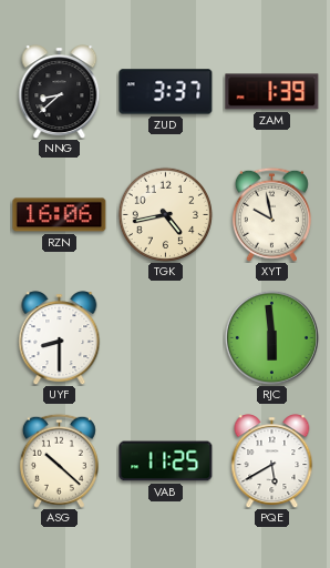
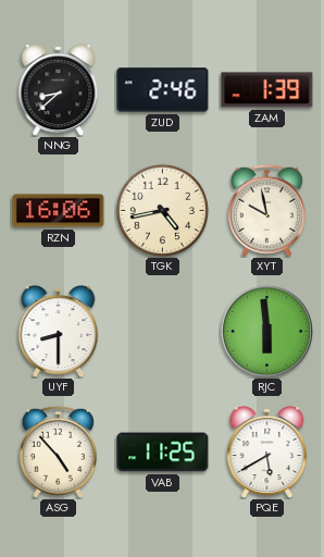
ZUD: 3:37 -> 2:46 (163, 90)
ASG: 10:22 -> 4:53 (58, 451)
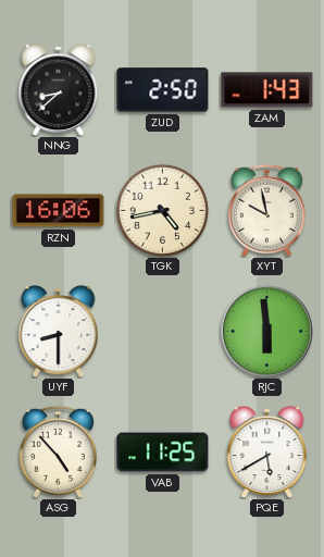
ZUD: 2:46 -> 2:50 (163, 90)
ZAM: 1:39 -> 1:43 (267, 90)
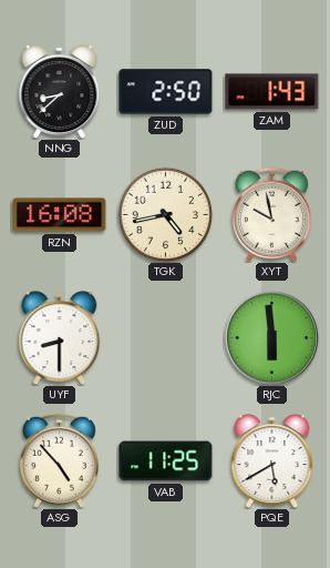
RZN: 16:06 -> 16:08 (60, 215)
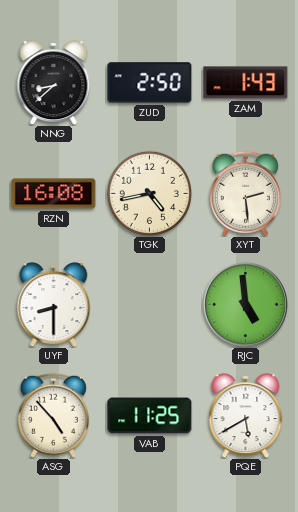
XYT: 9:58 -> 2:29 (245, 193)
RJC: 5:59 -> 4:59 (245, 304)
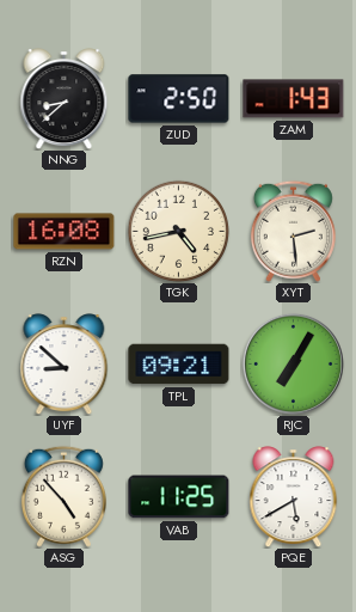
UYF: 8:30 -> 8:52 (65, 365)
TPL: none -> 09:21 (179, 365)
RJC: 4:59 -> 7:05 (293, 363)
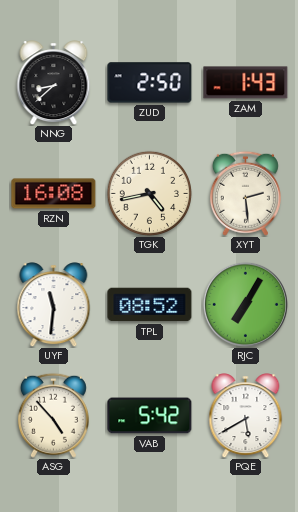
UYF: 8:52 -> 11:31 (54, 305)
TPL: 09:21 -> 08:52 (150, 305)
VAB: 11:25 -> 5:42 (150, 416)
